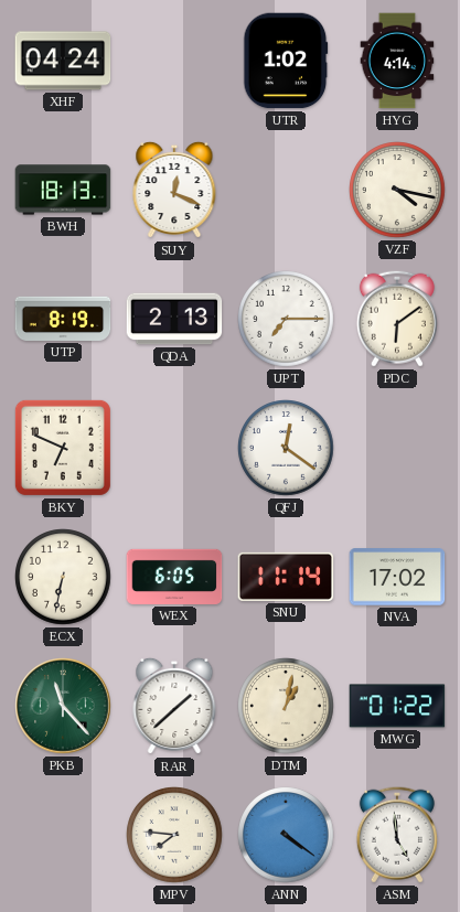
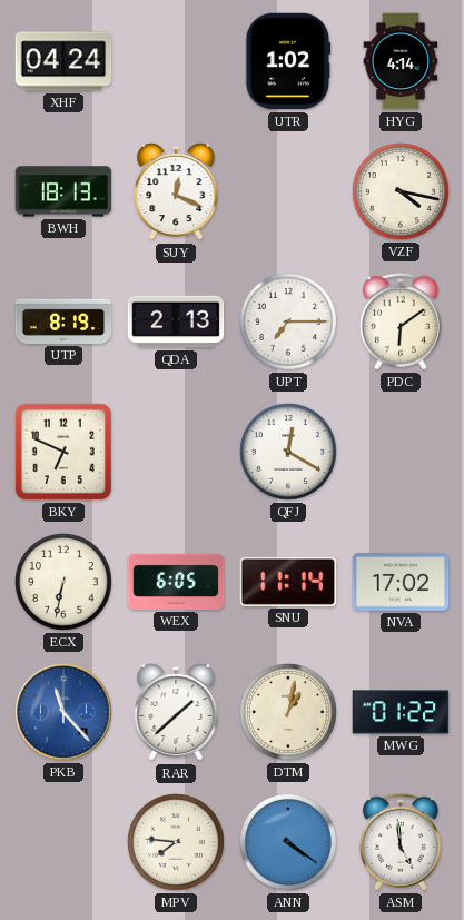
QFJ: 12:21 -> 12:20 (288, 452)
PKB dial: green -> blue (63, 712)
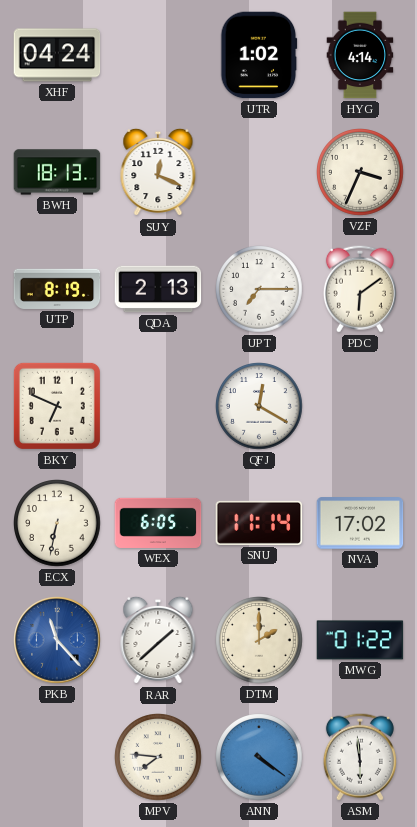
VZF: 4:17 -> 3:34 (360, 172)
DTM: 1:02 -> 2:00 (259, 640)
ASM: 4:59 -> 5:59 (360, 757)
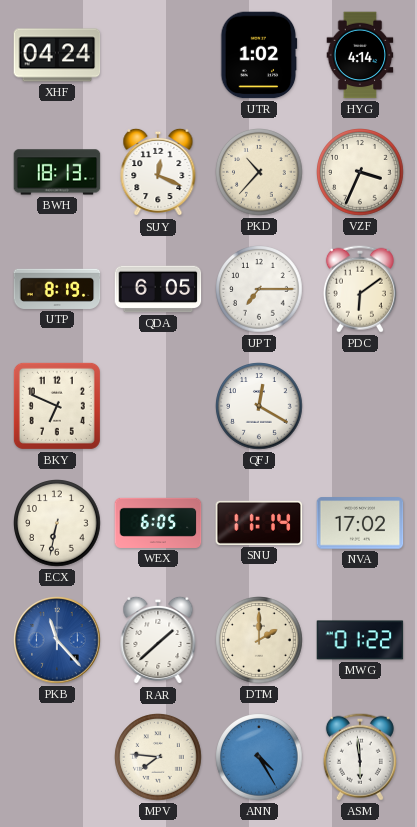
PKD: none -> 10:37 (259, 172)
QDA: 2:13 -> 6:05 (158, 289)
ANN: 4:21 -> 4:25 (259, 757)
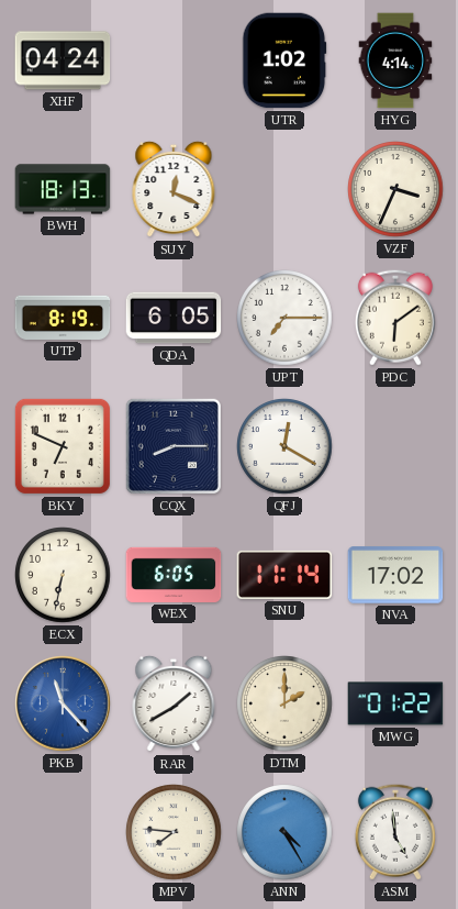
PKD: 10:37 -> none (259, 172)
CQX: none -> 8:15 (174, 446)
RAR: 1:38 -> 1:40 (174, 703)
ASM: 5:59 -> 4:59 (395, 832)
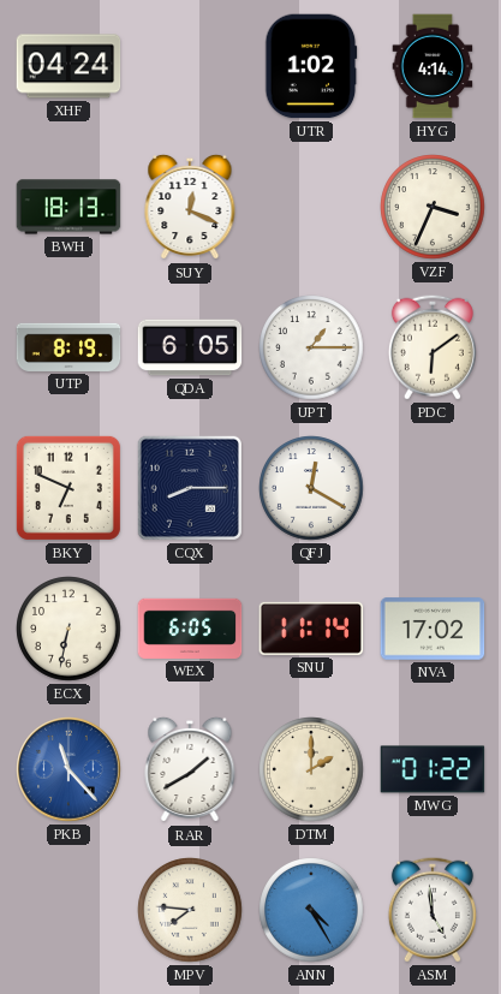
UPT: 7:15 -> 1:15 (311, 347)
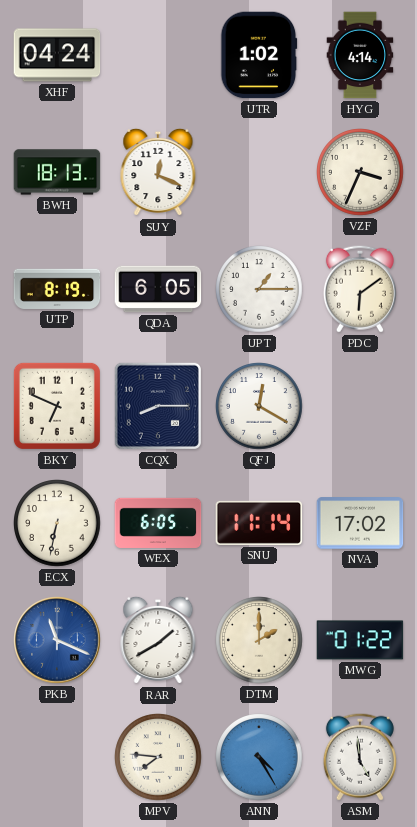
PKB: 11:23 -> 11:19 (57, 640)
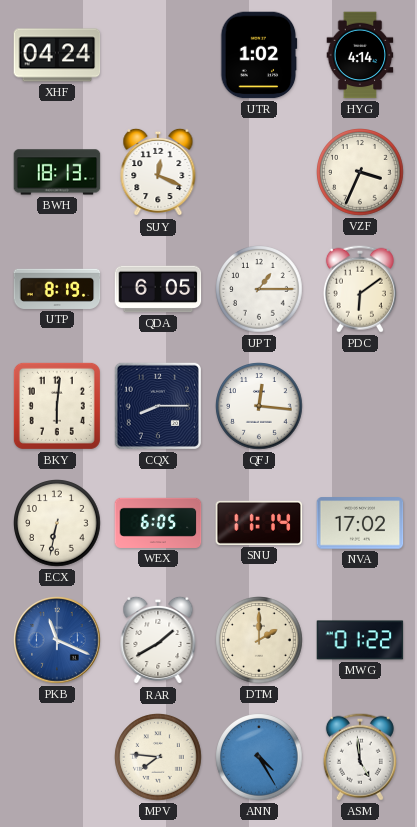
BKY: 6:49 -> 6:01 (57, 406)
QFJ: 12:20 -> 12:16 (259, 406)
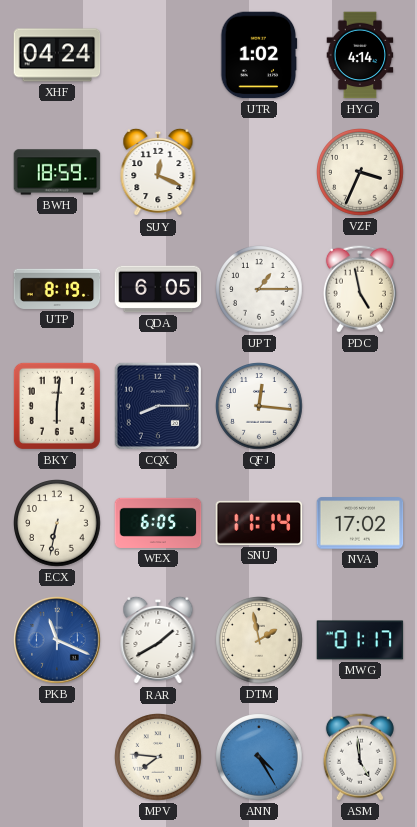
BWH: 18:13 -> 18:59 (57, 172)
PDC: 6:09 -> 4:58 (360, 289)
DTM: 2:00 -> 1:58 (259, 640)
MWG: 01:22 -> 01:17 (360, 640)
